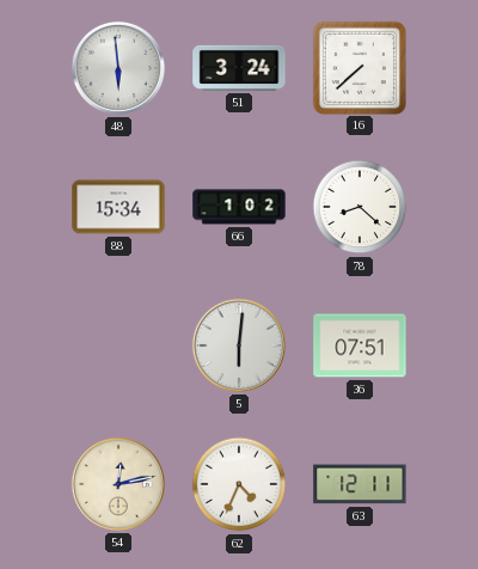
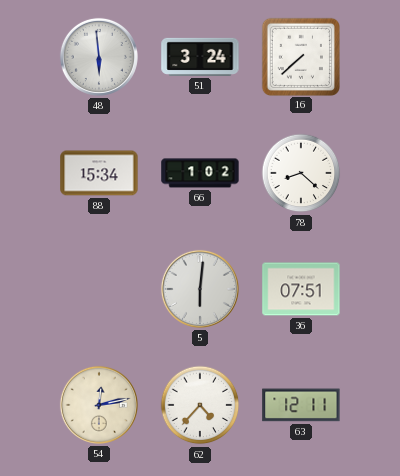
62: 4:34 -> 4:37 (200, 405)
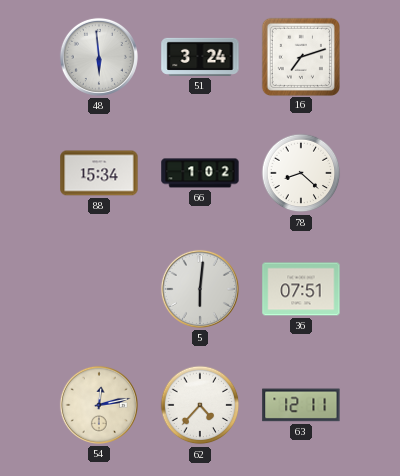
16: 7:38 -> 7:12 (301, 56)
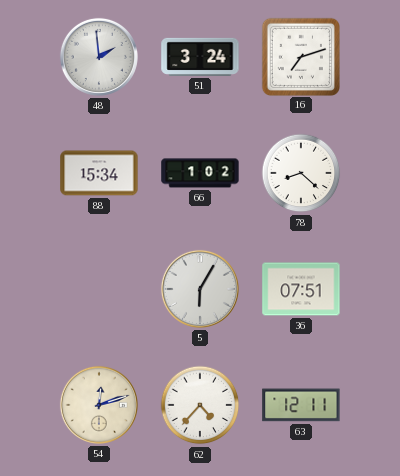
48: 5:59 -> 1:59 (99, 57)
5: 6:01 -> 6:05 (200, 289)
54: 12:13 -> 12:12 (99, 405)
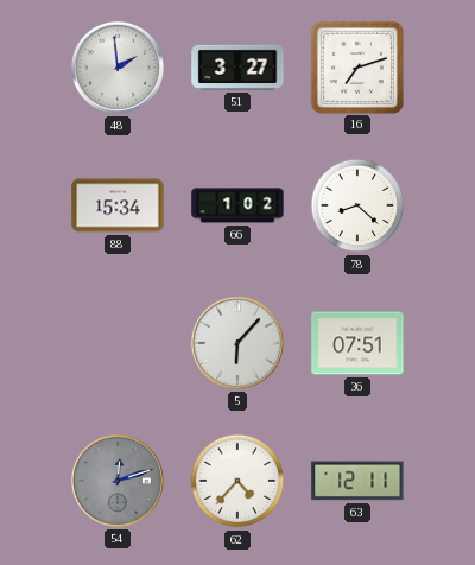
51: 3:24 -> 3:27 (237, 68)
5: 6:05 -> 6:07 (237, 343)
54 dial: cream -> grey (118, 481)
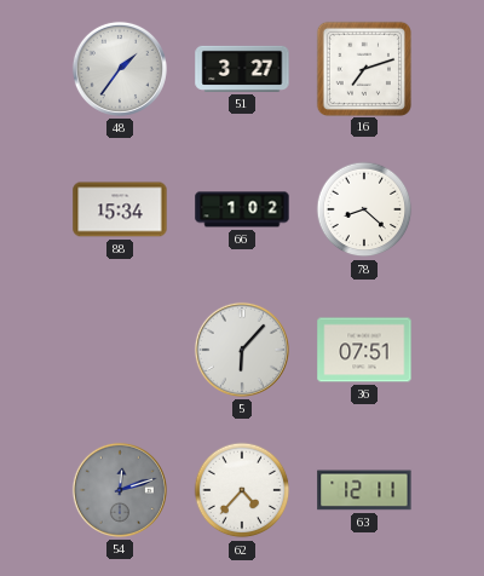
48: 1:59 -> 1:36 (120, 69)
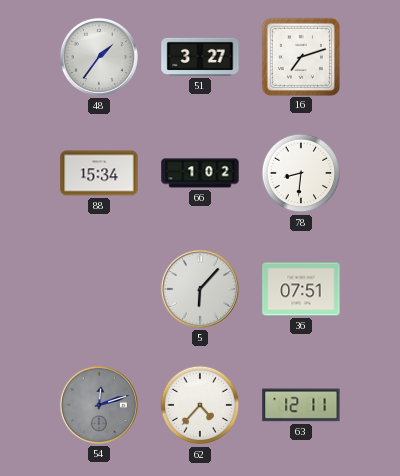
78: 8:22 -> 8:31 (301, 173)
